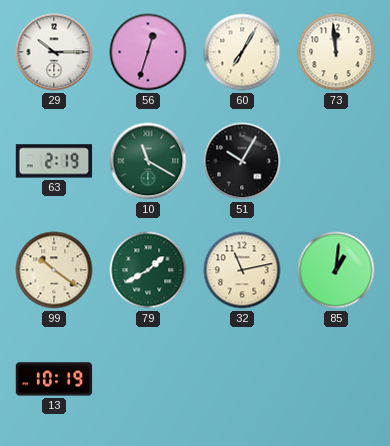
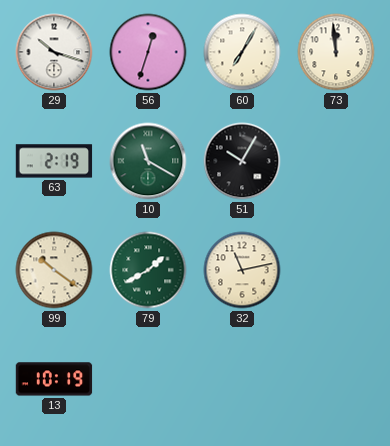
29: 10:15 -> 10:18 (54, 52)
85: 1:01 -> none (336, 270)
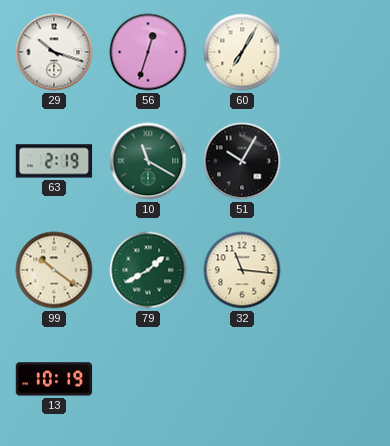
73: 11:59 -> none (336, 52)
32: 11:13 -> 11:16 (242, 270)
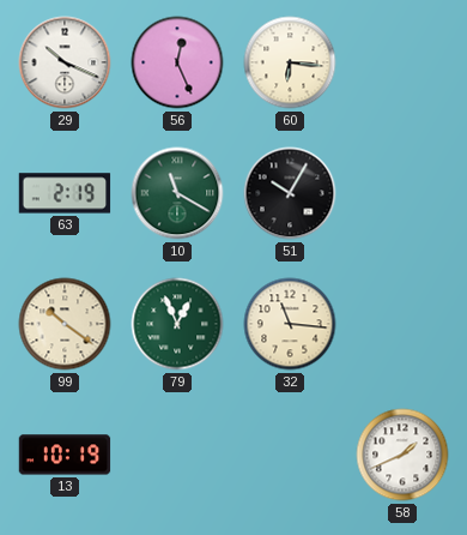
29: 10:18 -> 10:19 (65, 62)
56: 12:33 -> 12:26 (177, 62)
60: 7:05 -> 6:16 (290, 62)
79: 1:40 -> 12:56 (177, 324)
58: none -> 1:41 (402, 455)
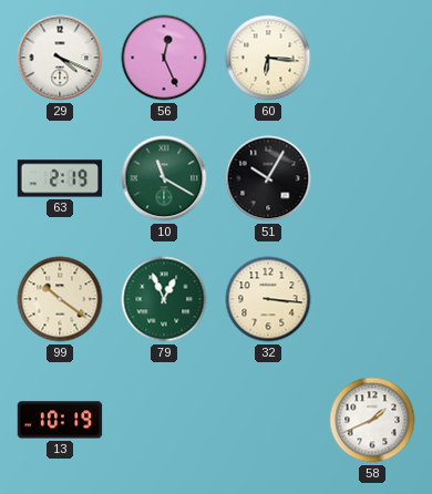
29: 10:19 -> 4:19 (60, 58)
32: 11:16 -> 3:16 (268, 299)
